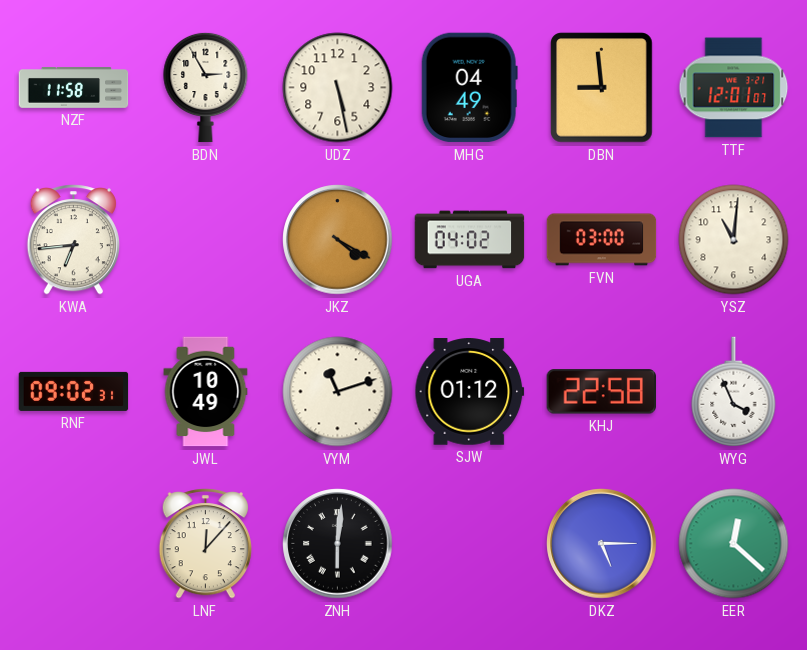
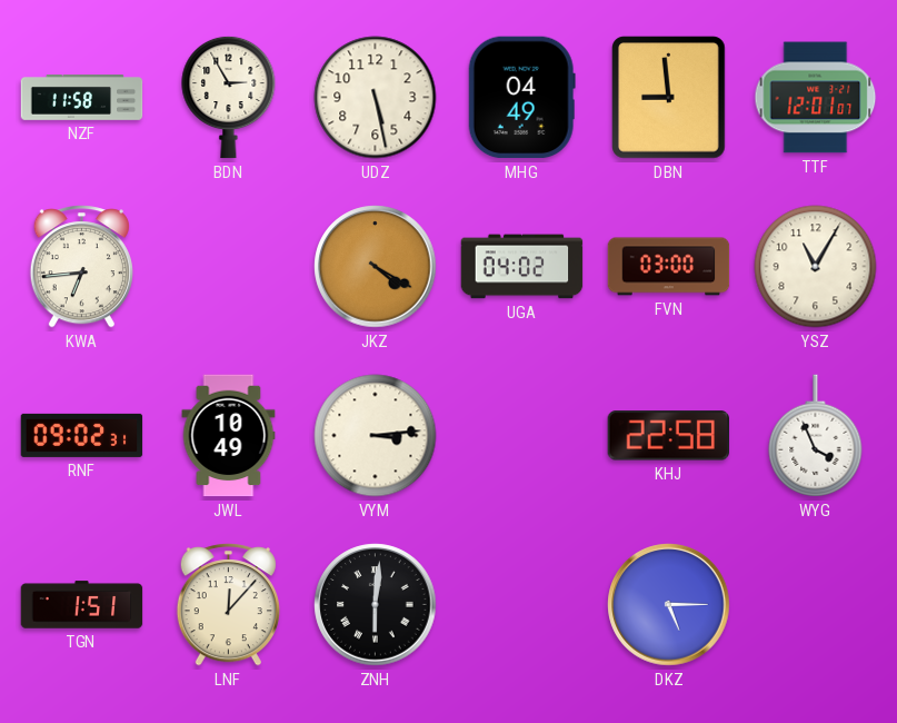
YSZ: 11:01 -> 11:05 (816, 267)
VYM: 11:12 -> 3:14 (376, 436)
SJW: 01:12 -> none (470, 392)
TGN: none -> 1:51 (82, 605)
EER: 12:22 -> none (734, 544)
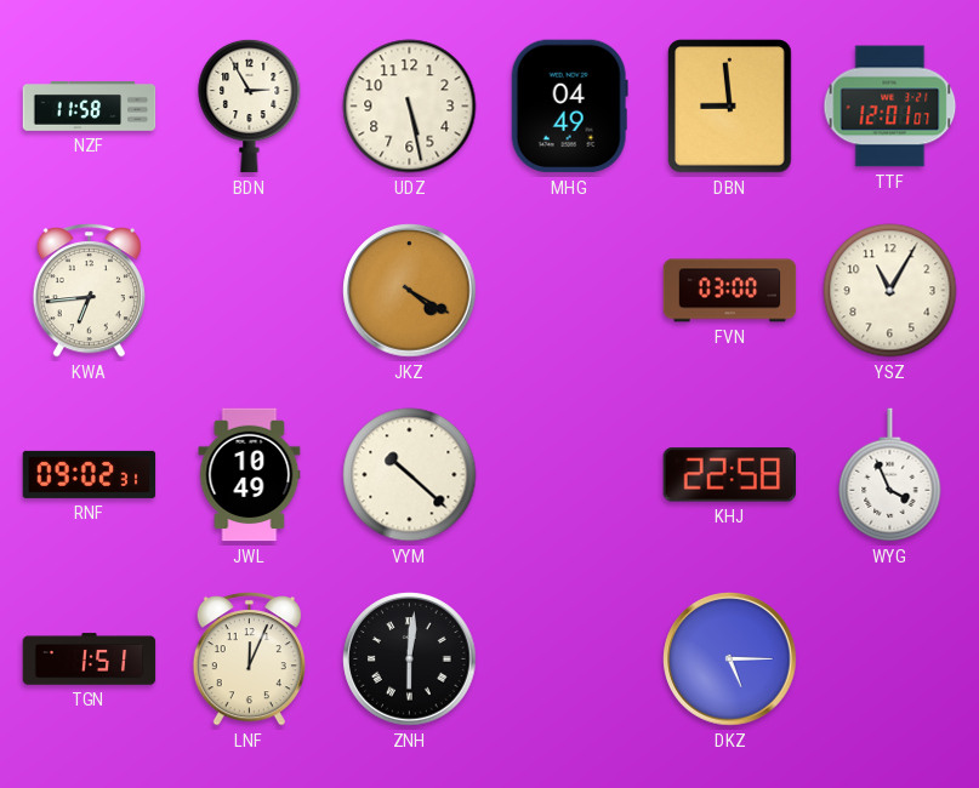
UGA: 04:02 -> none (522, 267)
VYM: 3:14 -> 10:22 (410, 475)
LNF: 12:07 -> 12:04 (249, 659)
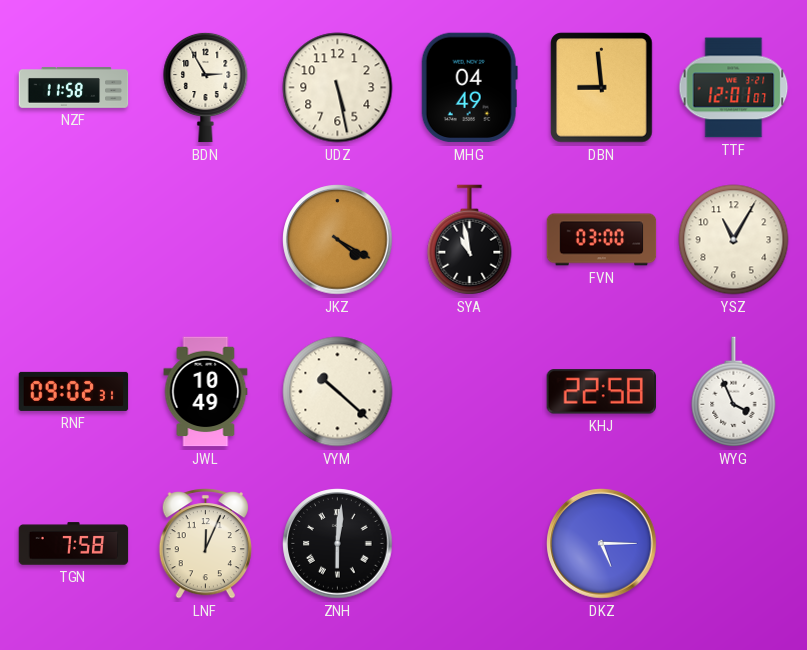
KWA: 6:44 -> none (89, 291)
SYA: none -> 10:58 (470, 240)
TGN: 1:51 -> 7:58 (74, 544)
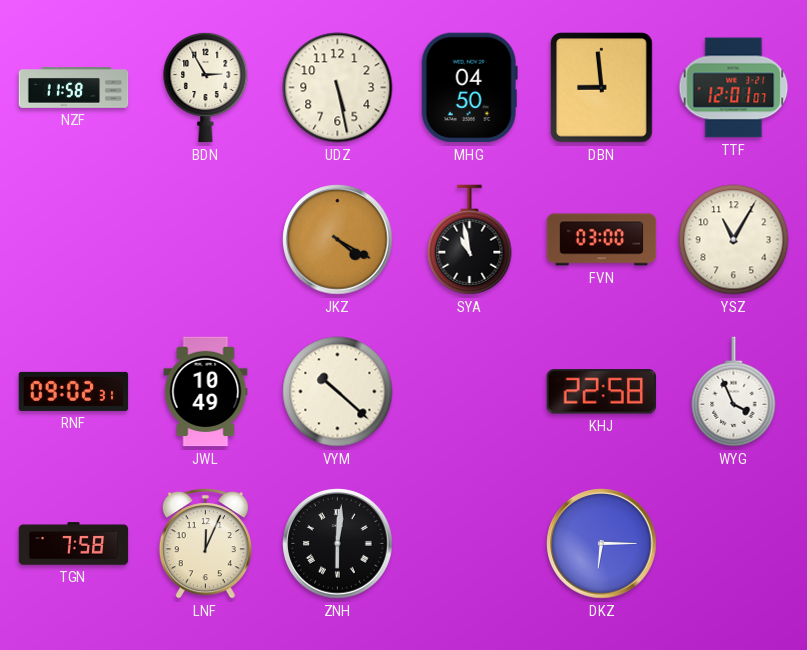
MHG: 04:49 -> 04:50 (469, 88)
DKZ: 5:15 -> 6:15 (602, 544)
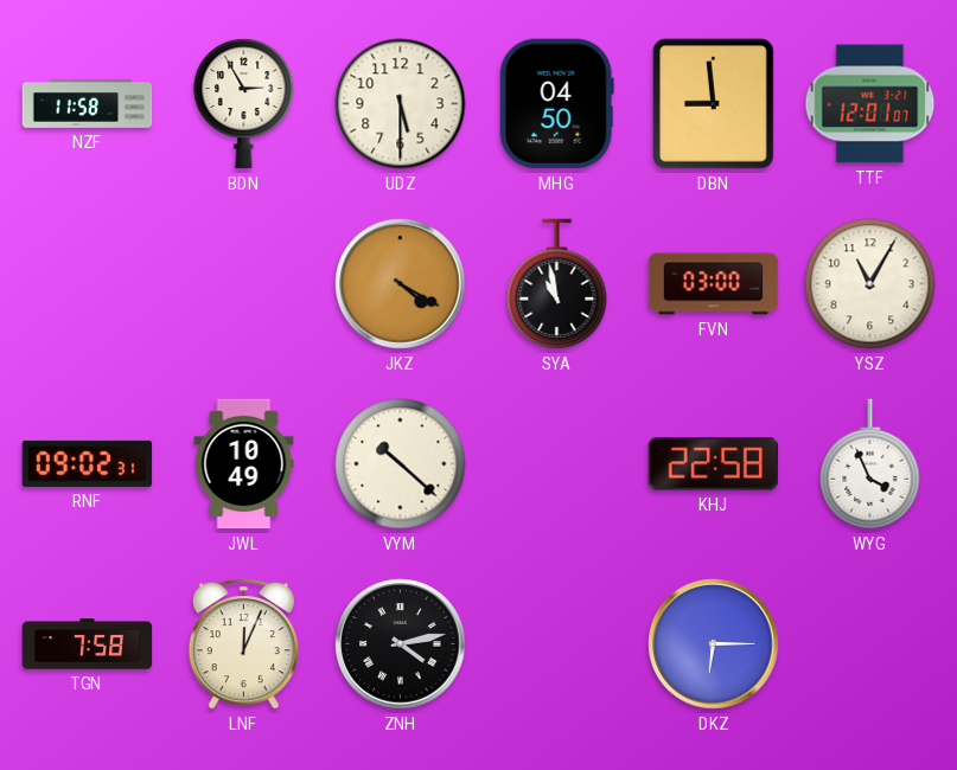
UDZ: 5:28 -> 5:30 (401, 104)
ZNH: 6:01 -> 4:13 (401, 644)
